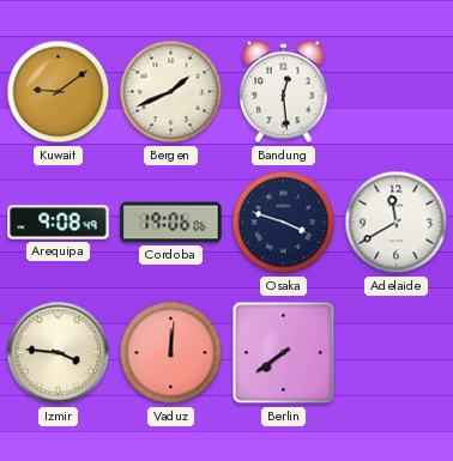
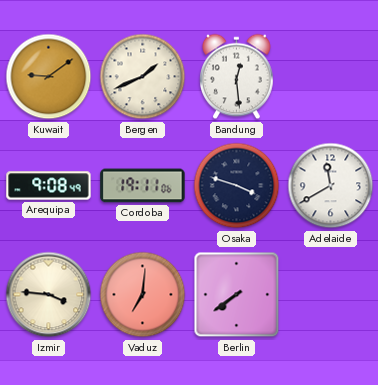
Cordoba: 19:06 -> 19:11 (143, 186)
Vaduz: 12:01 -> 7:01 (143, 295)
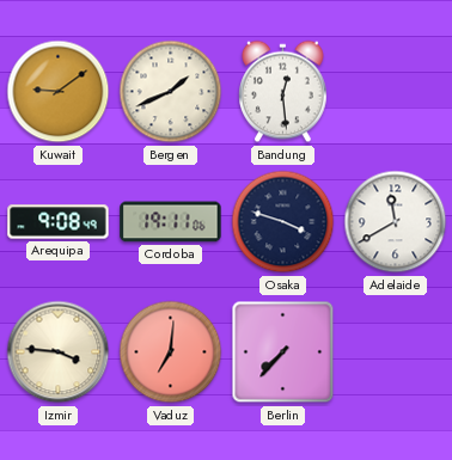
Berlin: 7:39 -> 7:37 (283, 352)
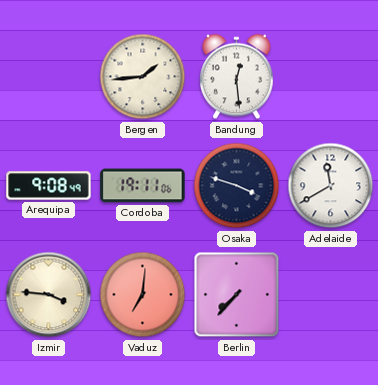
Kuwait: 9:09 -> none (59, 92)
Bergen: 1:41 -> 1:44 (143, 77)
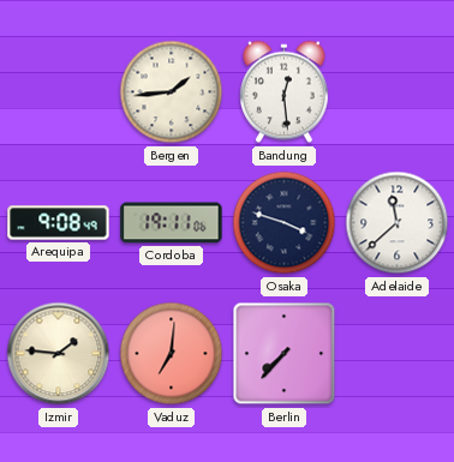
Adelaide: 11:40 -> 11:38 (398, 223)
Izmir: 3:46 -> 1:46 (59, 354)
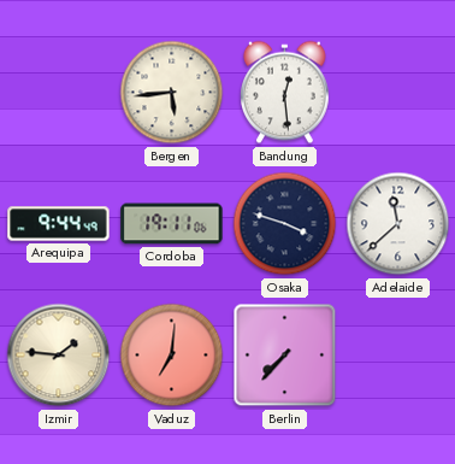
Bergen: 1:44 -> 5:44 (172, 93)
Arequipa: 9:08 -> 9:44 (59, 224)
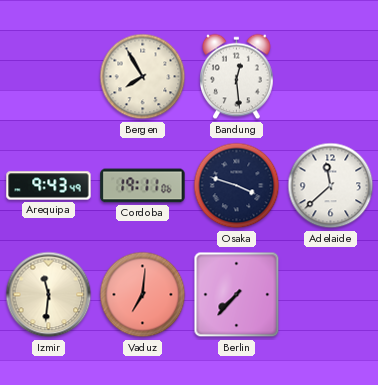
Bergen: 5:44 -> 7:55 (143, 77)
Arequipa: 9:44 -> 9:43 (49, 186)
Izmir: 1:46 -> 11:31 (49, 295)
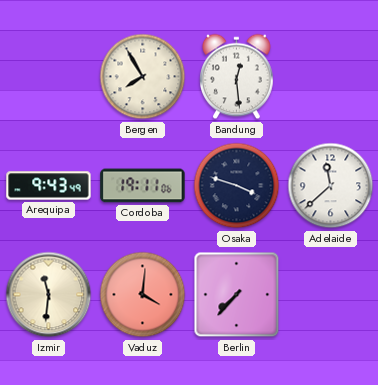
Vaduz: 7:01 -> 4:01 (143, 295)
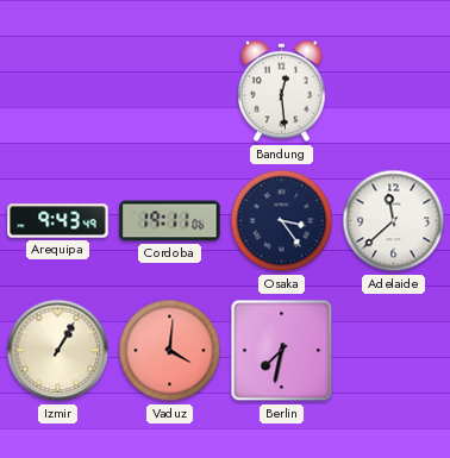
Bergen: 7:55 -> none (143, 77)
Osaka: 3:48 -> 3:24 (282, 221)
Izmir: 11:31 -> 1:05 (58, 351)
Berlin: 7:37 -> 7:32 (282, 351)
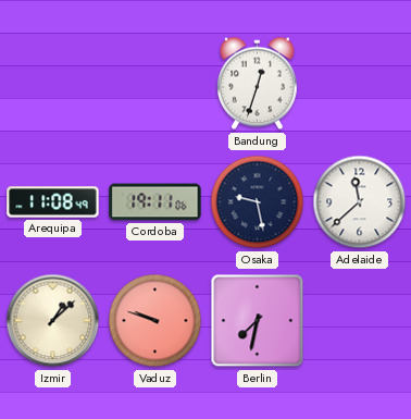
Bandung: 12:29 -> 12:33 (258, 84)
Arequipa: 9:43 -> 11:08 (53, 202)
Osaka: 3:24 -> 9:28 (258, 202)
Izmir: 1:05 -> 1:08 (53, 321)
Vaduz: 4:01 -> 9:48 (155, 321)
